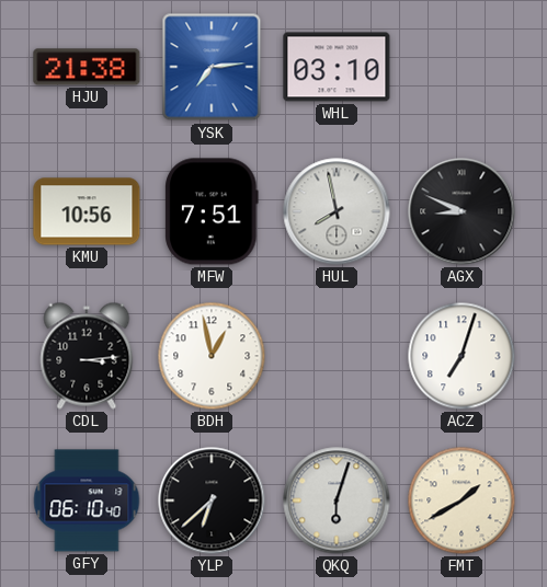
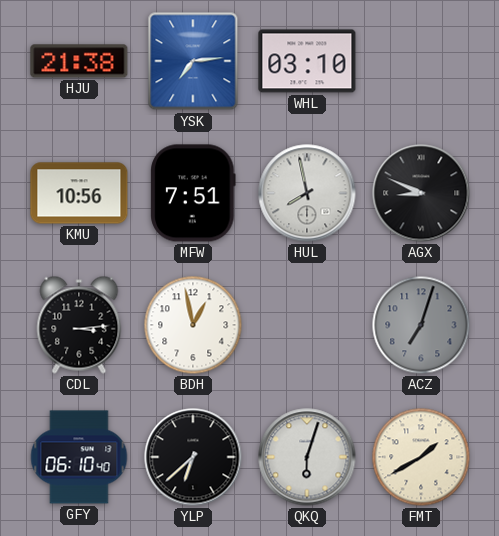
ACZ dial: white -> grey (421, 325)
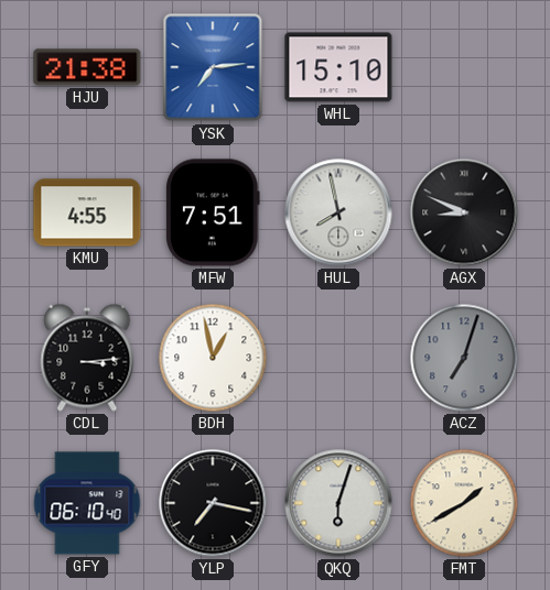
WHL: 03:10 -> 15:10 (338, 67)
KMU: 10:56 -> 4:55 (87, 212)
YLP: 6:38 -> 7:17 (213, 503)
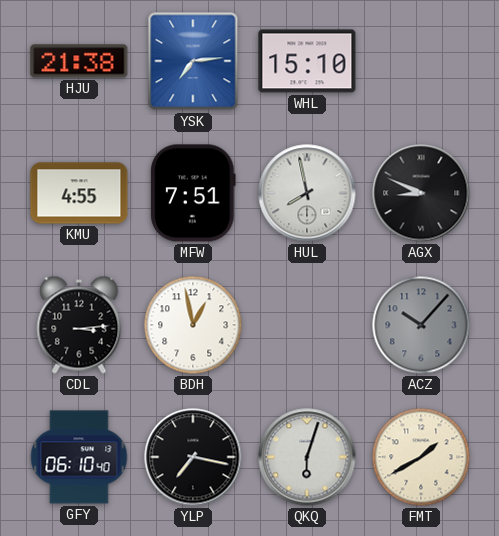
ACZ: 7:03 -> 10:07 (421, 325)
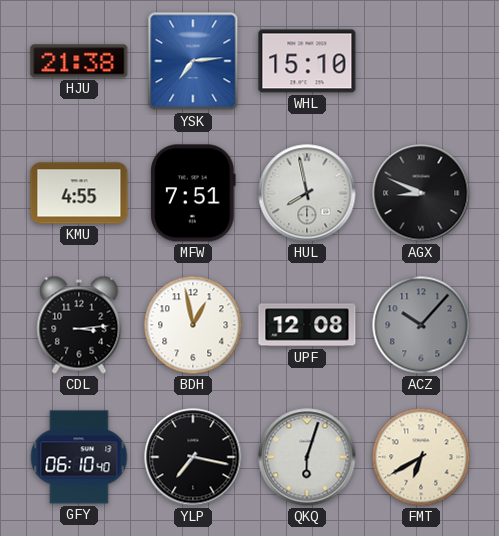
UPF: none -> 12:08 (307, 325)
FMT: 1:40 -> 6:40 (421, 457)
